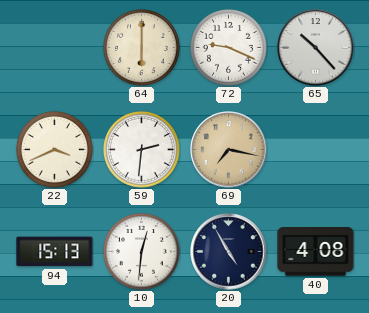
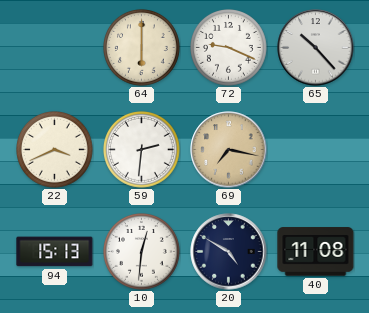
20: 4:55 -> 4:50 (229, 252)
40: 4:08 -> 11:08 (316, 252)
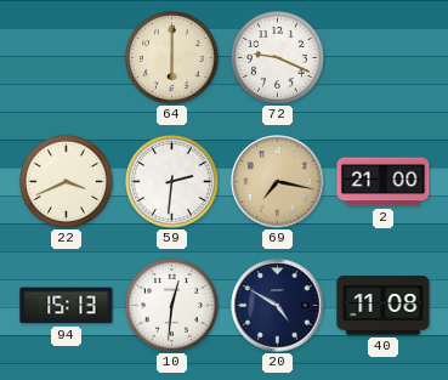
65: 10:23 -> none (316, 48)
2: none -> 21:00 (384, 182)
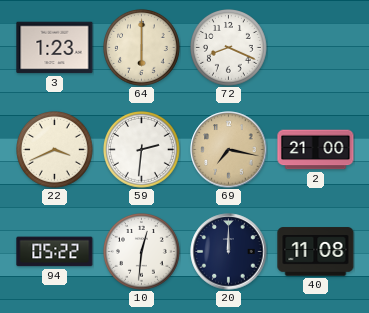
3: none -> 1:23 (55, 48)
72: 9:19 -> 8:19 (229, 48)
94: 15:13 -> 05:22 (55, 252)
20: 4:50 -> 12:00 (229, 252)
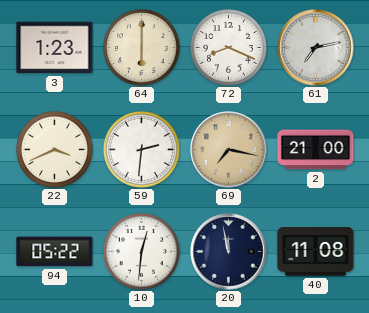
61: none -> 7:13 (316, 48)
20: 12:00 -> 11:58 (229, 252)
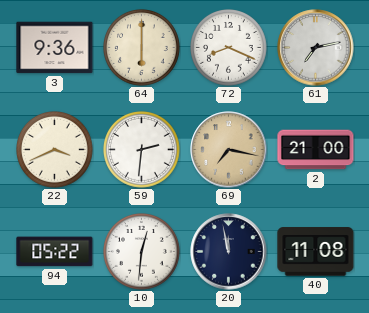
3: 1:23 -> 9:36 (55, 48)
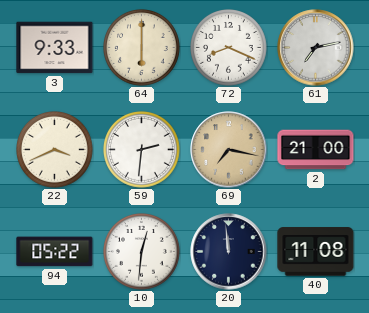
3: 9:36 -> 9:33 (55, 48)
20: 11:58 -> 11:59 (229, 252)
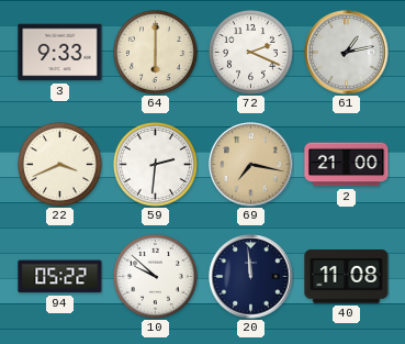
72: 8:19 -> 2:19 (251, 53)
61: 7:13 -> 1:13 (347, 53)
10: 12:31 -> 9:52 (156, 277)
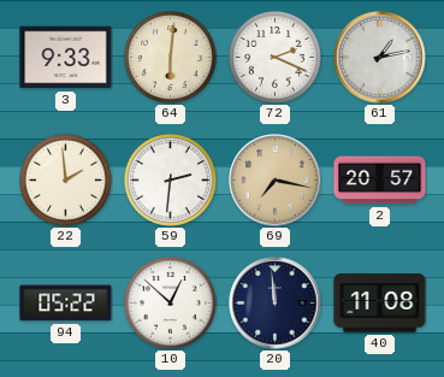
64: 6:00 -> 6:01 (171, 58)
22: 3:41 -> 1:59 (66, 181)
2: 21:00 -> 20:57 (380, 181)
10: 9:52 -> 12:52 (171, 304)
